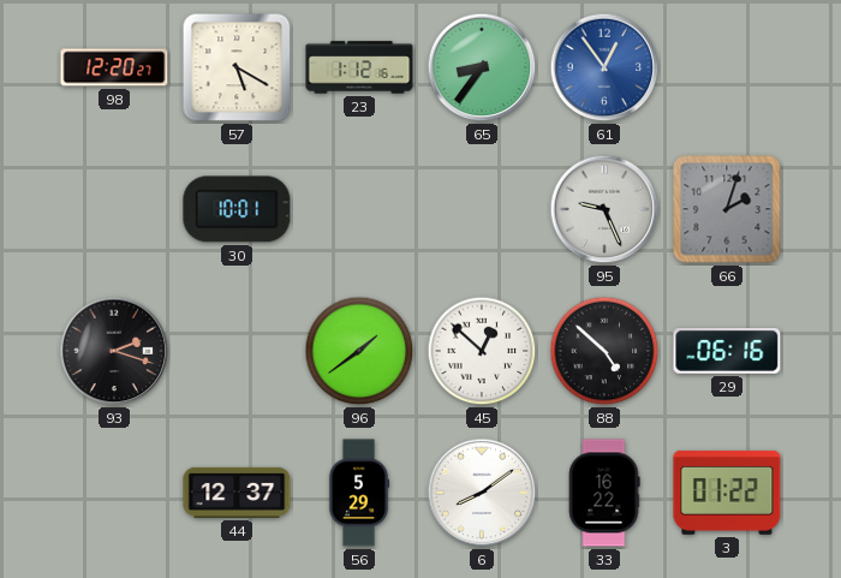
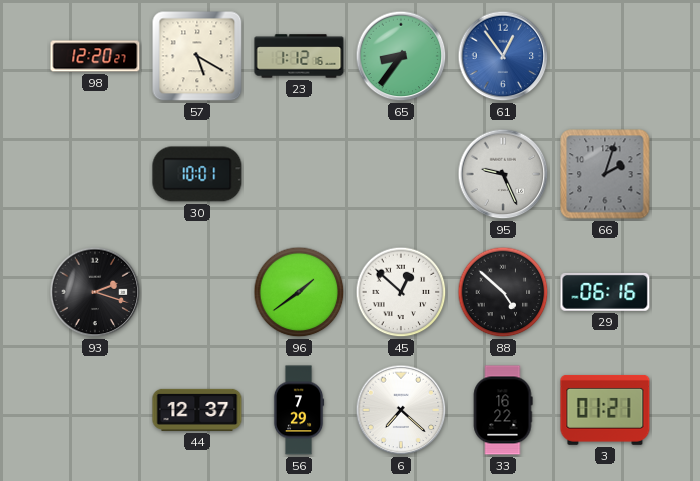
56: 5:29 -> 7:29 (299, 410)
6: 8:09 -> 7:22 (401, 410)
3: 01:22 -> 01:21 (605, 410)
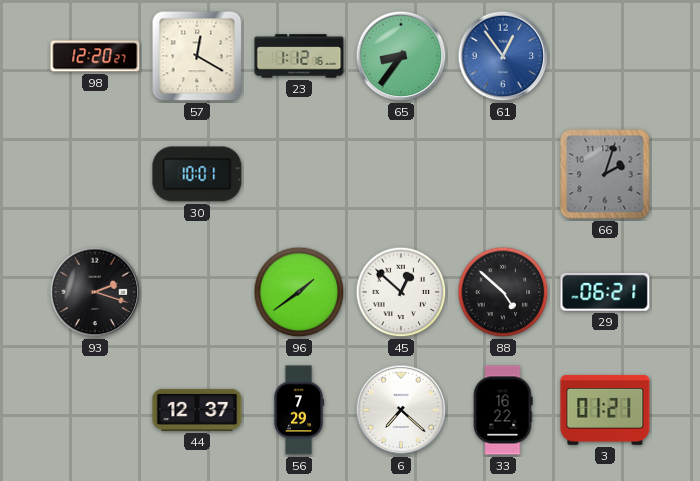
57: 5:20 -> 12:20 (197, 56)
95: 9:26 -> none (503, 174)
29: 06:16 -> 06:21 (605, 292)
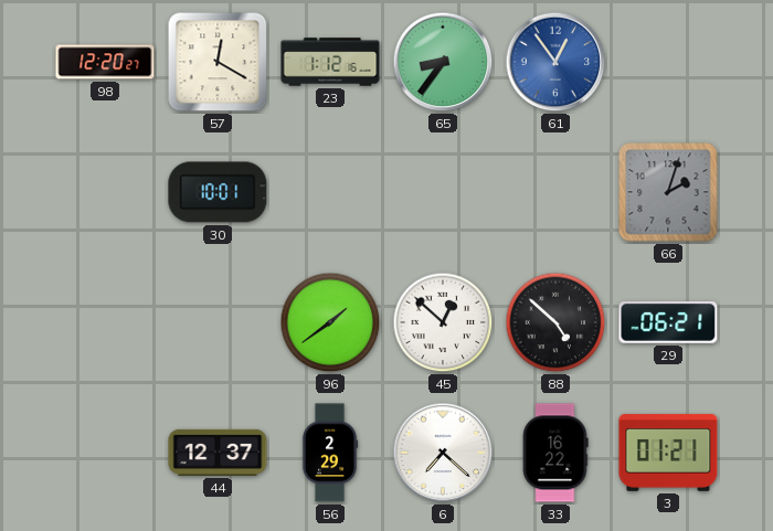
93: 2:18 -> none (95, 292)
56: 7:29 -> 2:29 (330, 453)
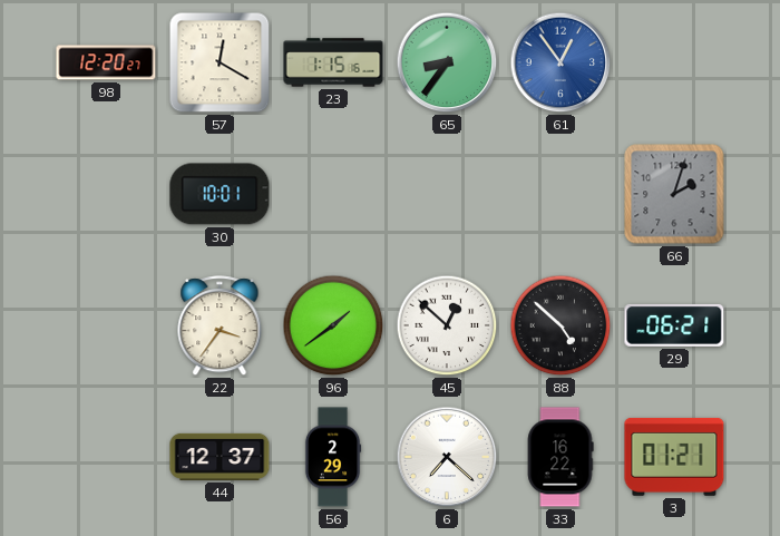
23: 1:12 -> 1:15 (333, 62)
22: none -> 3:36 (220, 327)
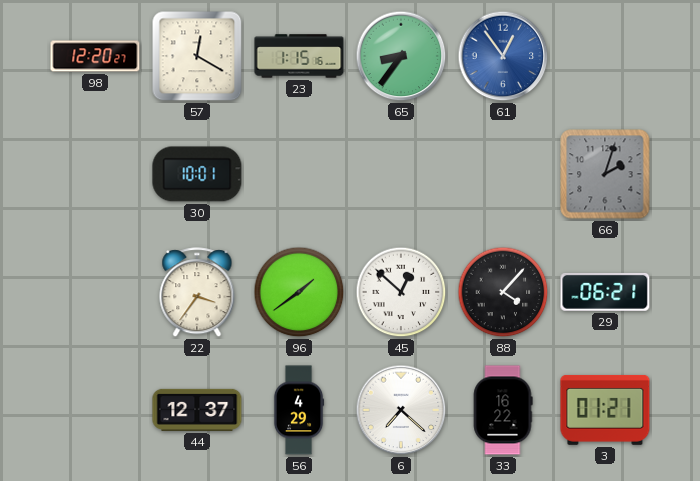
88: 4:52 -> 4:07 (503, 292)
56: 2:29 -> 4:29 (299, 410)
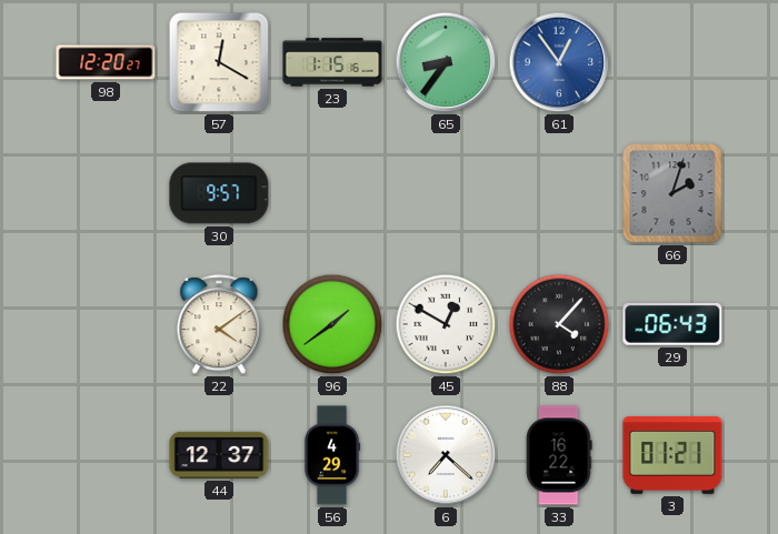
30: 10:01 -> 9:57 (219, 193)
22: 3:36 -> 4:09 (219, 325)
45: 12:52 -> 12:50 (446, 324)
29: 06:21 -> 06:43 (672, 324)
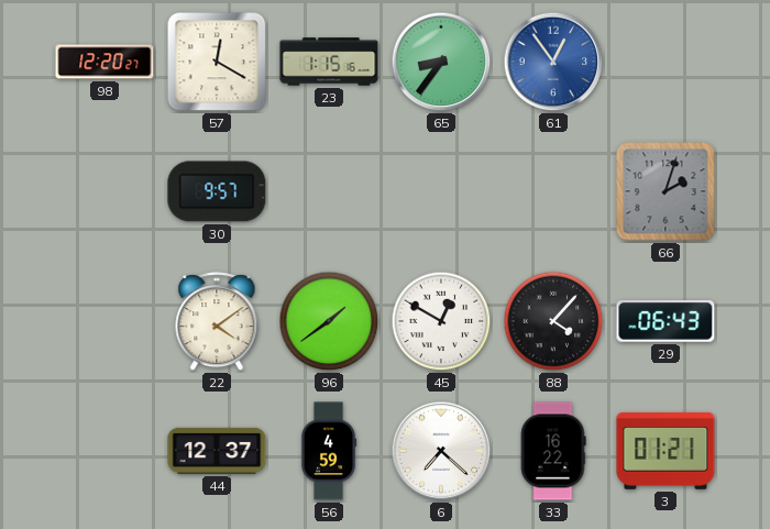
56: 4:29 -> 4:59 (329, 451)
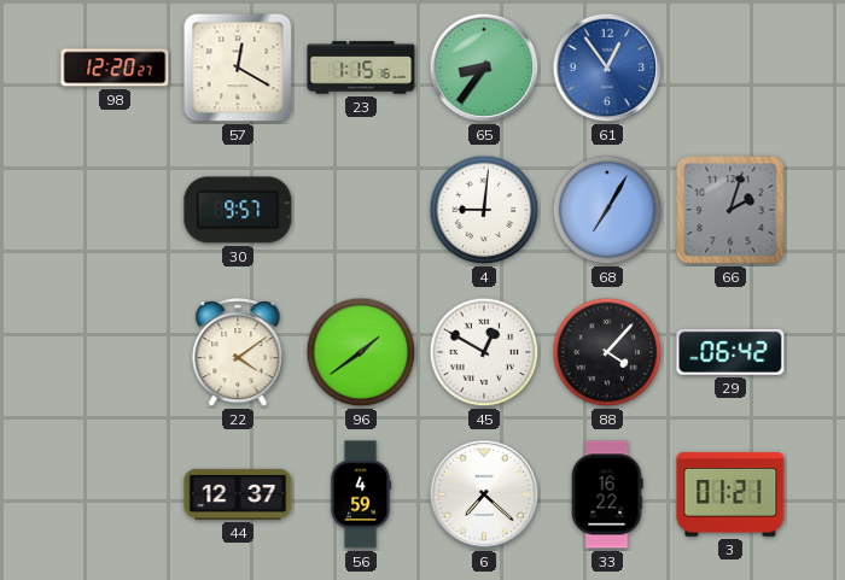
4: none -> 9:01 (484, 210)
68: none -> 7:05 (607, 210)
29: 06:43 -> 06:42 (730, 352)
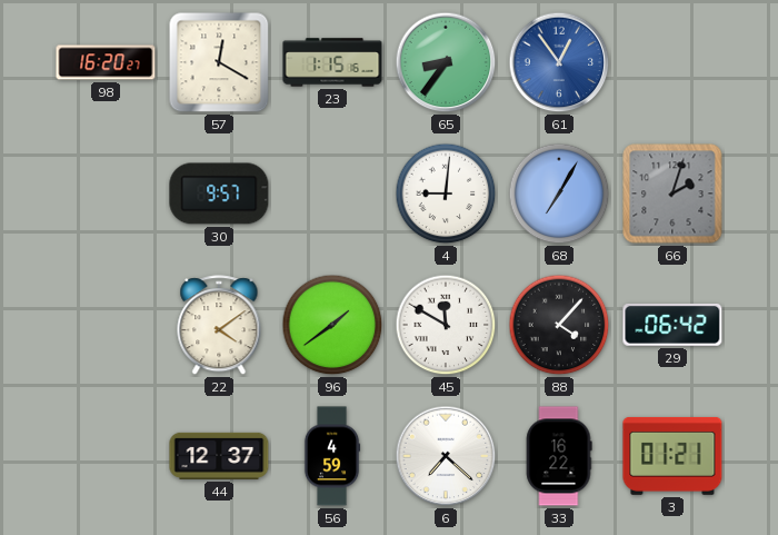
98: 12:20 -> 16:20 (106, 62)
45: 12:50 -> 11:50 (446, 325)
